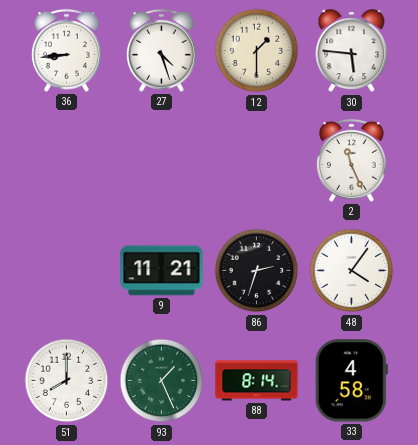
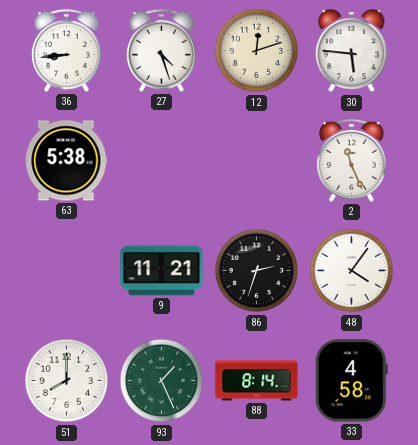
12: 1:30 -> 12:12 (257, 51)
63: none -> 5:38 (66, 161)
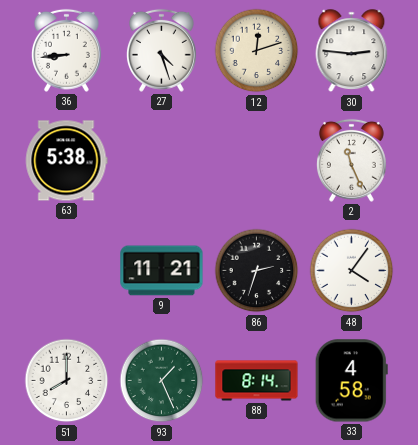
30: 5:46 -> 2:46 (352, 51)
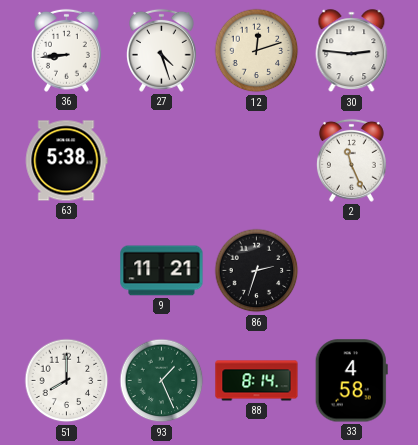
48: 4:06 -> none (352, 271)
